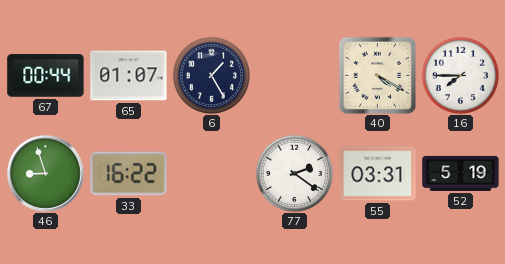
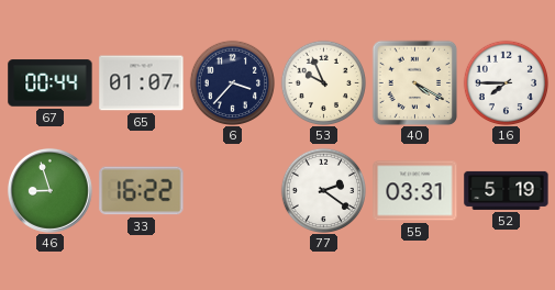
6: 1:25 -> 3:37 (232, 82)
53: none -> 9:56 (323, 82)
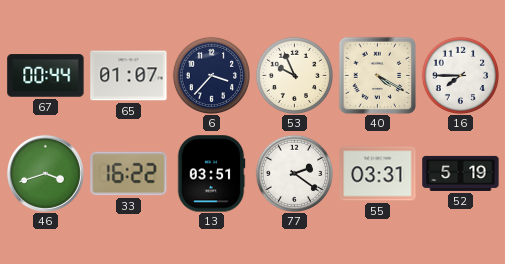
46: 8:57 -> 3:42 (45, 173)
13: none -> 03:51 (211, 174)
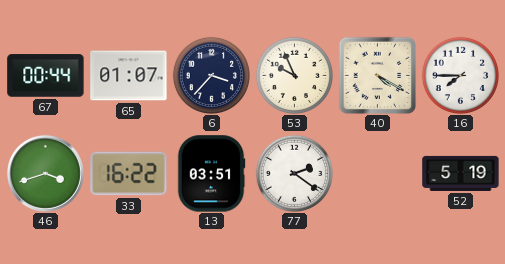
55: 03:31 -> none (378, 174)
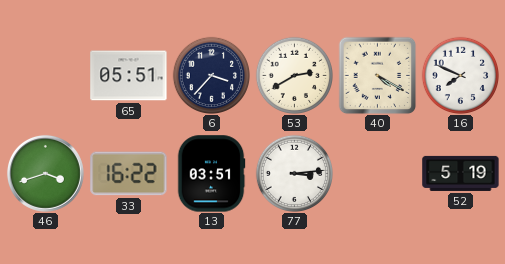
67: 00:44 -> none (46, 76)
65: 01:07 -> 05:51 (129, 76)
53: 9:56 -> 2:40 (294, 75)
16: 7:45 -> 7:49 (460, 75)
77: 2:21 -> 3:14 (294, 173)
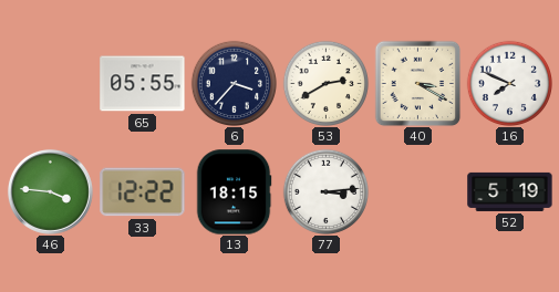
65: 05:51 -> 05:55 (143, 84)
40: 4:20 -> 3:20 (417, 83)
46: 3:42 -> 3:46 (50, 191)
33: 16:22 -> 12:22 (143, 192)
13: 03:51 -> 18:15 (234, 192)
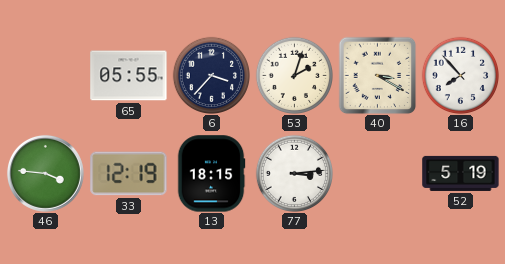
53: 2:40 -> 2:03 (294, 75)
16: 7:49 -> 7:53 (460, 75)
33: 12:22 -> 12:19 (129, 174)
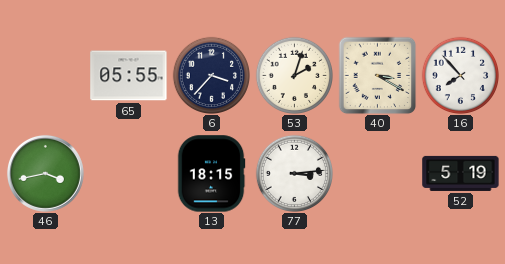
46: 3:46 -> 3:43 (45, 173)
33: 12:19 -> none (129, 174)
